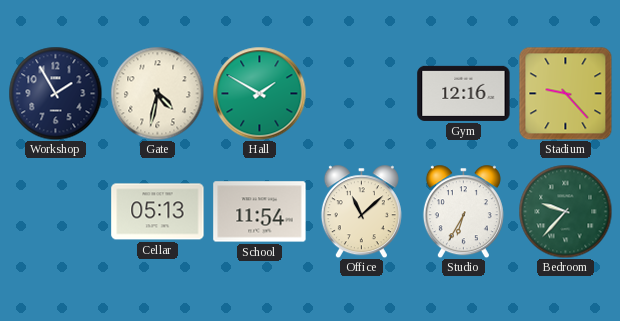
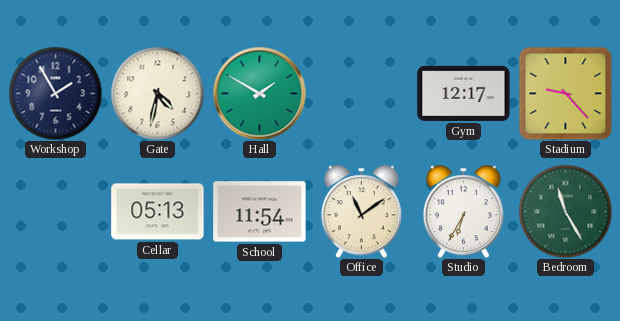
Gym: 12:16 -> 12:17 (464, 93)
Office: 11:08 -> 11:09 (361, 211)
Bedroom: 9:37 -> 11:25 (565, 211)
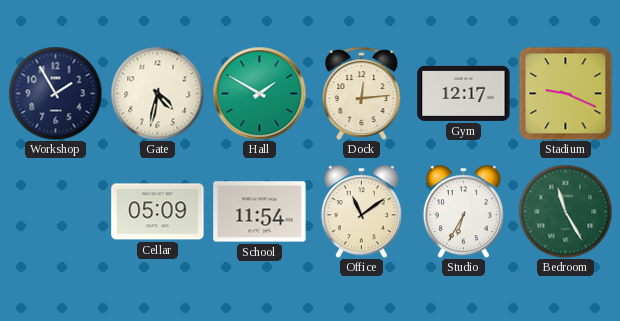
Dock: none -> 12:14 (362, 93)
Stadium: 9:23 -> 9:19 (565, 93)
Cellar: 05:13 -> 05:09 (158, 212)
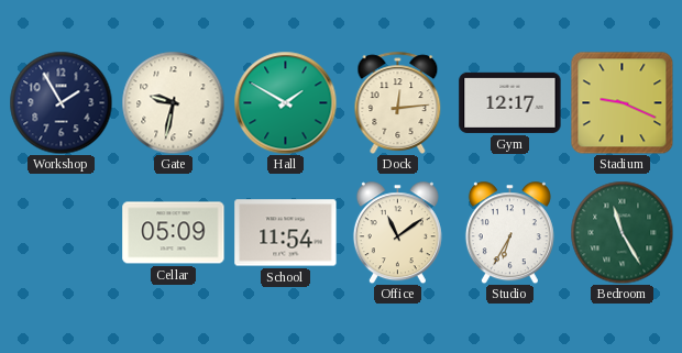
Gate: 4:32 -> 9:32 (173, 102)
